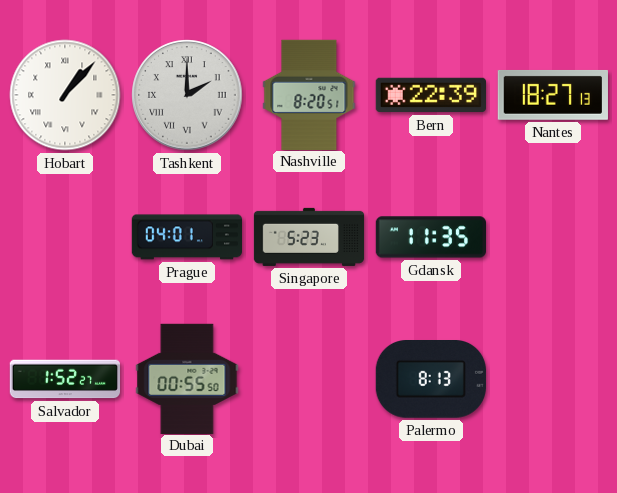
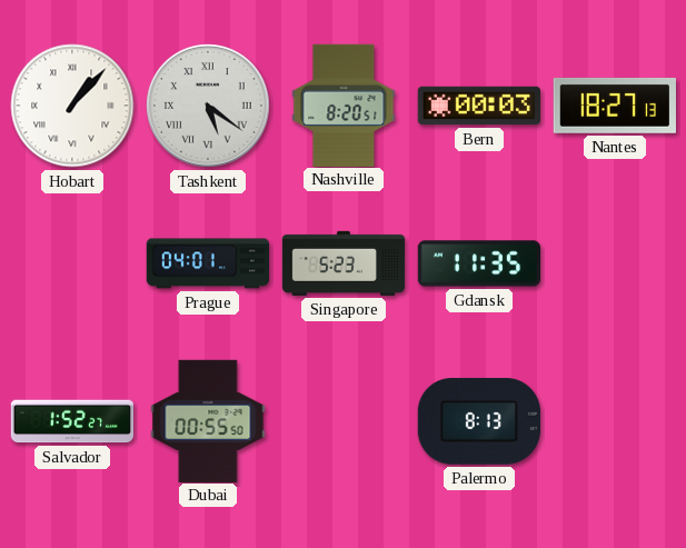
Tashkent: 2:00 -> 5:21 (208, 106)
Bern: 22:39 -> 00:03 (478, 106)
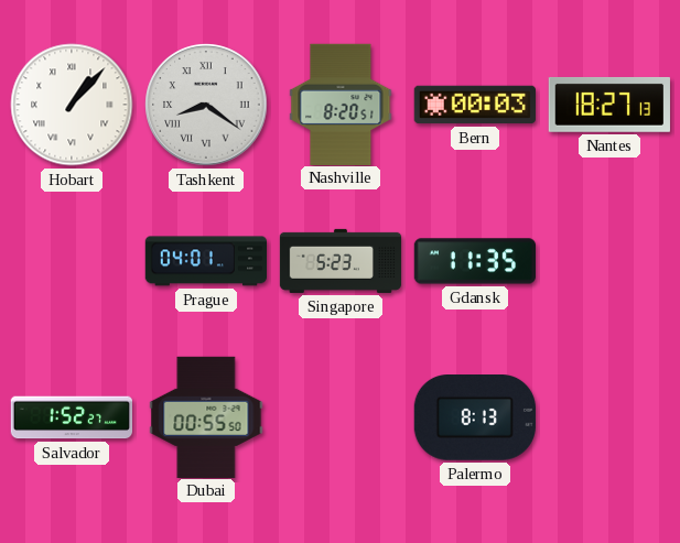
Tashkent: 5:21 -> 8:21 (206, 105)
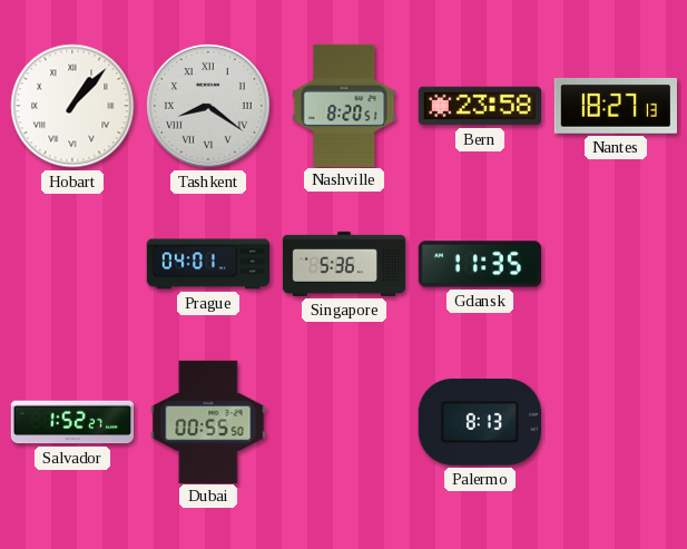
Bern: 00:03 -> 23:58 (479, 106)
Singapore: 5:23 -> 5:36 (344, 264)
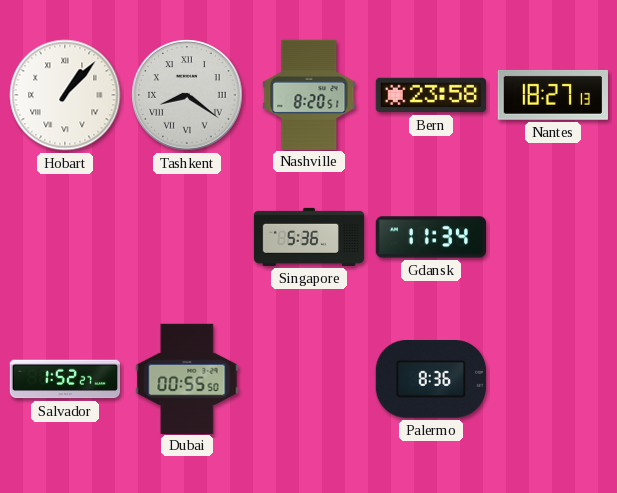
Prague: 04:01 -> none (208, 264)
Gdansk: 11:35 -> 11:34 (430, 237)
Palermo: 8:13 -> 8:36 (431, 380)
